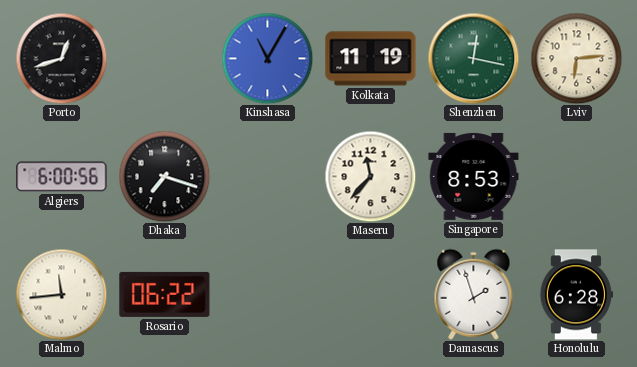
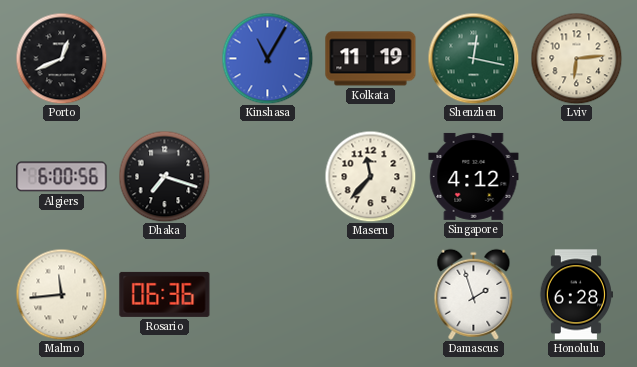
Porto: 12:42 -> 12:41 (61, 58)
Singapore: 8:53 -> 4:12 (474, 176)
Rosario: 06:22 -> 06:36 (165, 294)
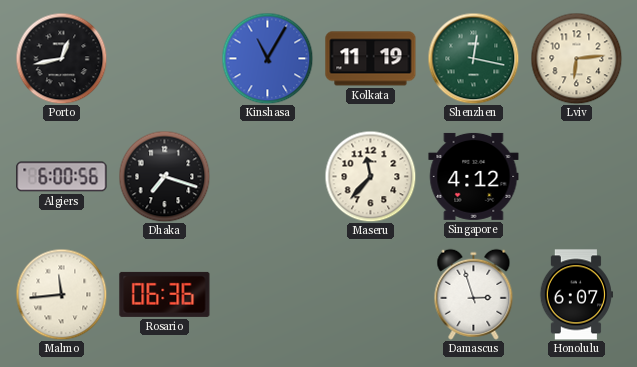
Porto: 12:41 -> 12:43 (61, 58)
Damascus: 1:57 -> 2:57 (474, 294)
Honolulu: 6:28 -> 6:07 (576, 295)
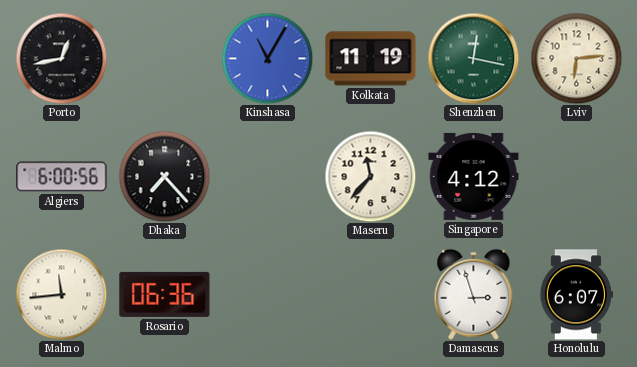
Dhaka: 7:18 -> 7:23 (164, 176)
